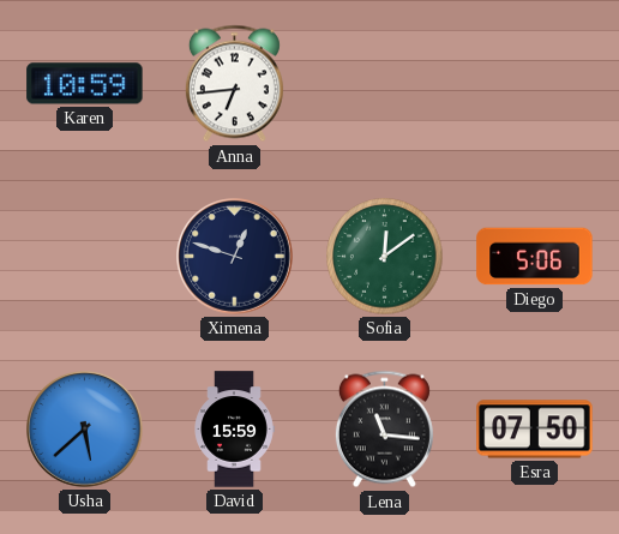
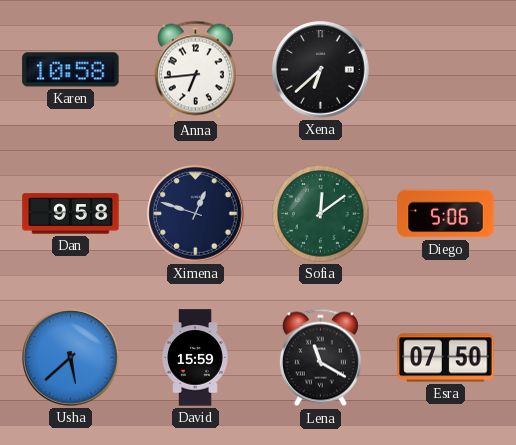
Karen: 10:59 -> 10:58 (71, 70)
Xena: none -> 6:38 (321, 70)
Dan: none -> 9:58 (71, 214)
Lena: 11:16 -> 11:20 (320, 358)
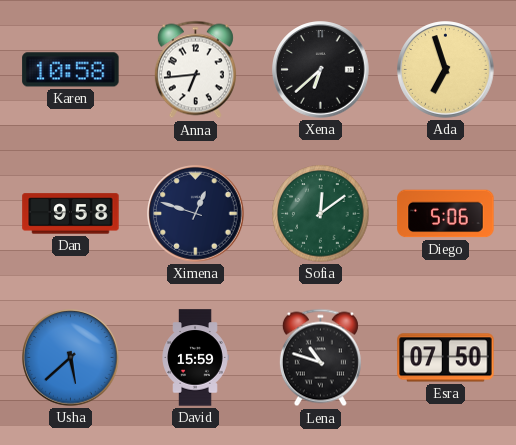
Ada: none -> 6:57 (446, 70)
Lena: 11:20 -> 10:48 (320, 358)
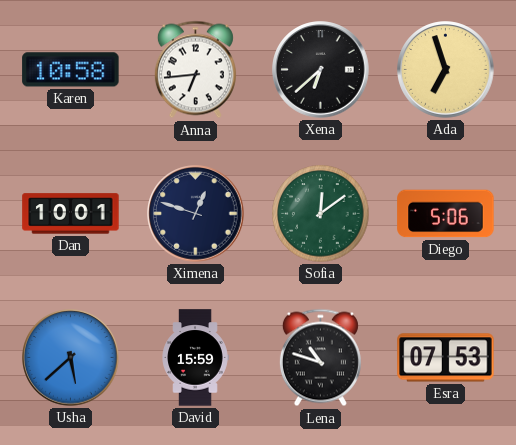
Dan: 9:58 -> 10:01 (71, 214)
Esra: 07:50 -> 07:53 (446, 358)
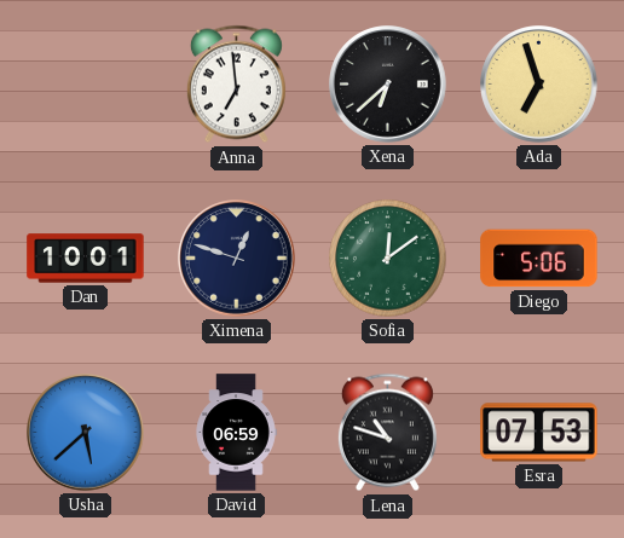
Karen: 10:58 -> none (71, 70)
Anna: 6:44 -> 6:59 (236, 85)
David: 15:59 -> 06:59 (236, 433)
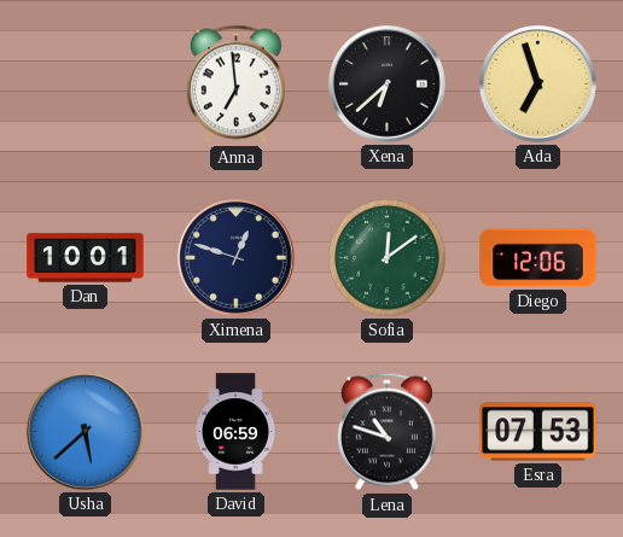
Diego: 5:06 -> 12:06 (538, 258)
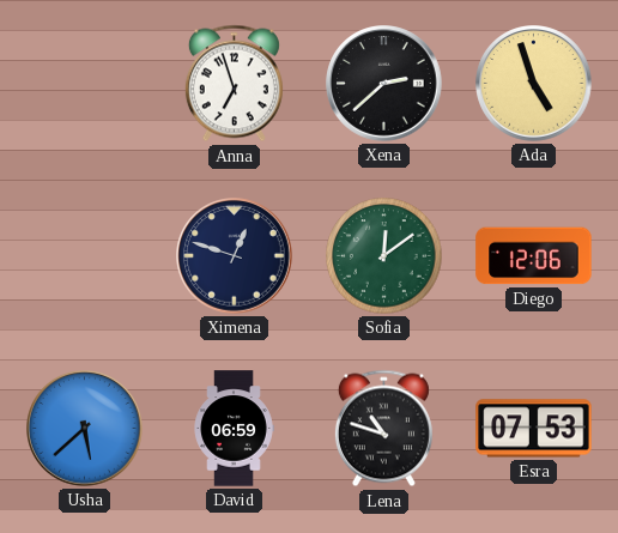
Anna: 6:59 -> 6:57 (234, 84)
Xena: 6:38 -> 2:38 (384, 84)
Ada: 6:57 -> 4:57 (534, 84)
Dan: 10:01 -> none (86, 258)
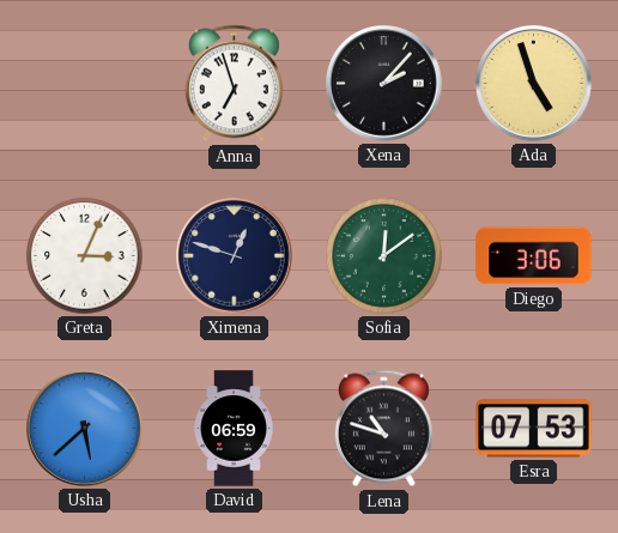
Xena: 2:38 -> 2:07 (384, 84)
Greta: none -> 3:04 (85, 256)
Diego: 12:06 -> 3:06 (534, 256)
